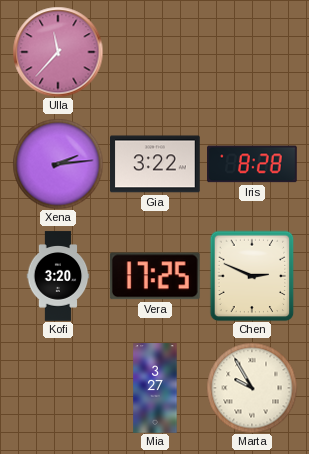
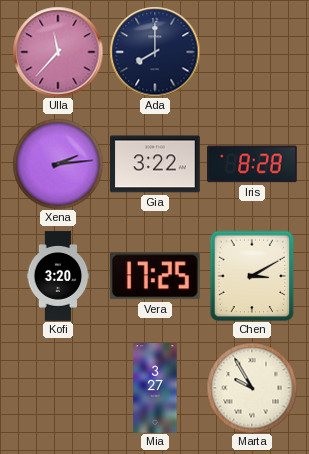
Ada: none -> 8:00 (155, 52)
Chen: 2:49 -> 3:10 (252, 276)
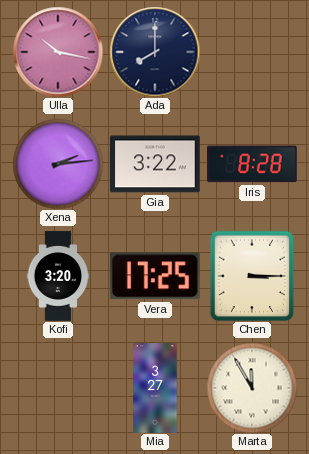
Ulla: 11:37 -> 10:17 (58, 52)
Chen: 3:10 -> 3:15 (252, 276)
Marta: 9:55 -> 11:55 (252, 388)
